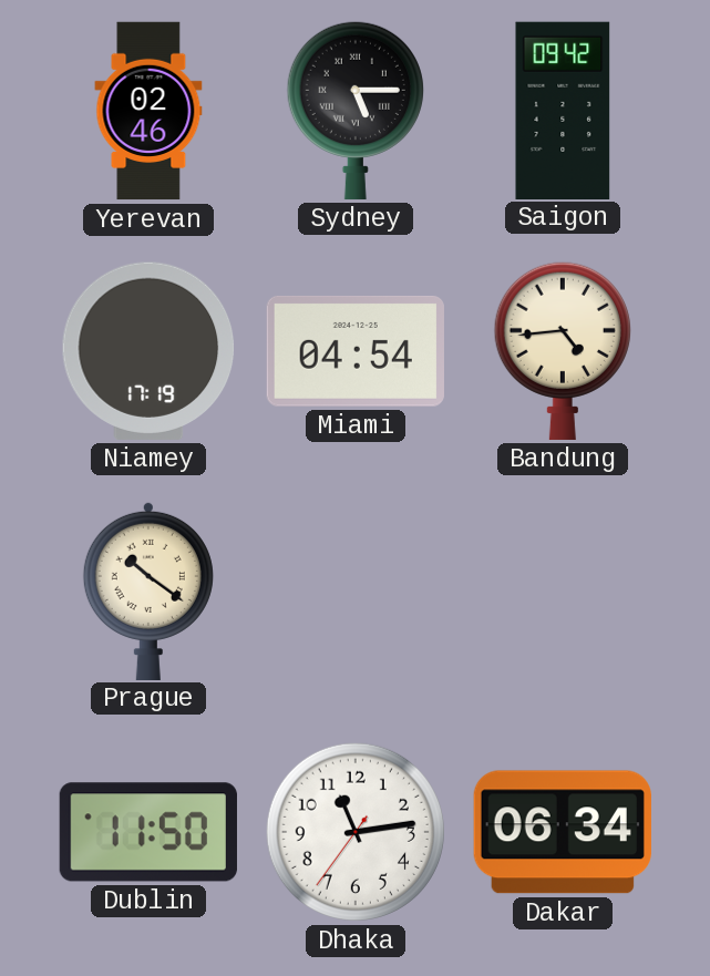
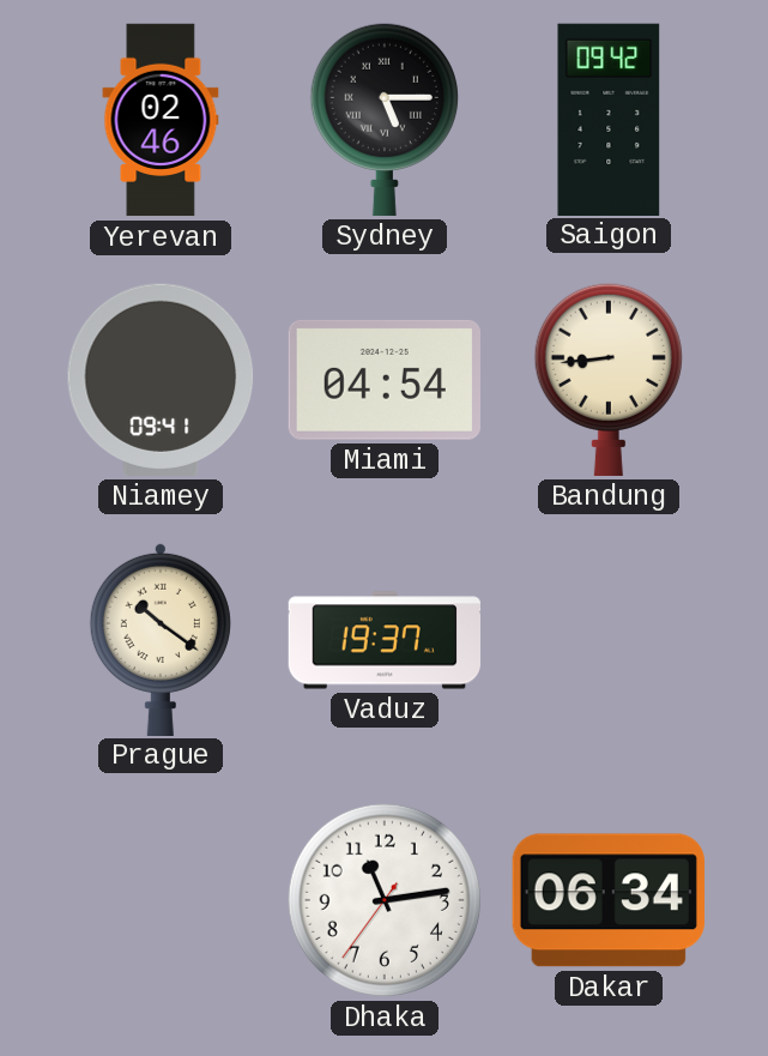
Niamey: 17:19 -> 09:41 (161, 380)
Bandung: 4:44 -> 8:44 (609, 379)
Vaduz: none -> 19:37 (383, 640)
Dublin: 11:50 -> none (148, 832)
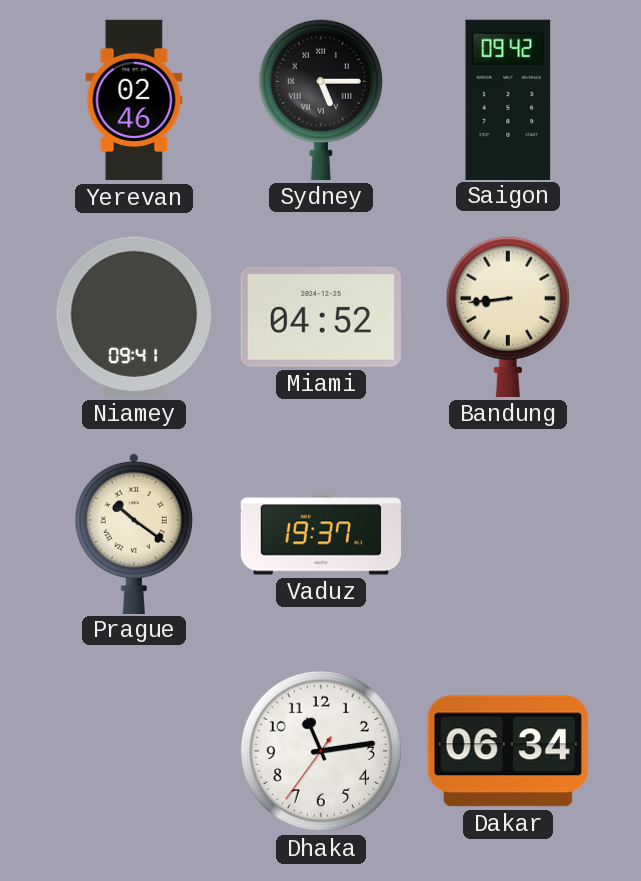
Miami: 04:54 -> 04:52 (321, 317)
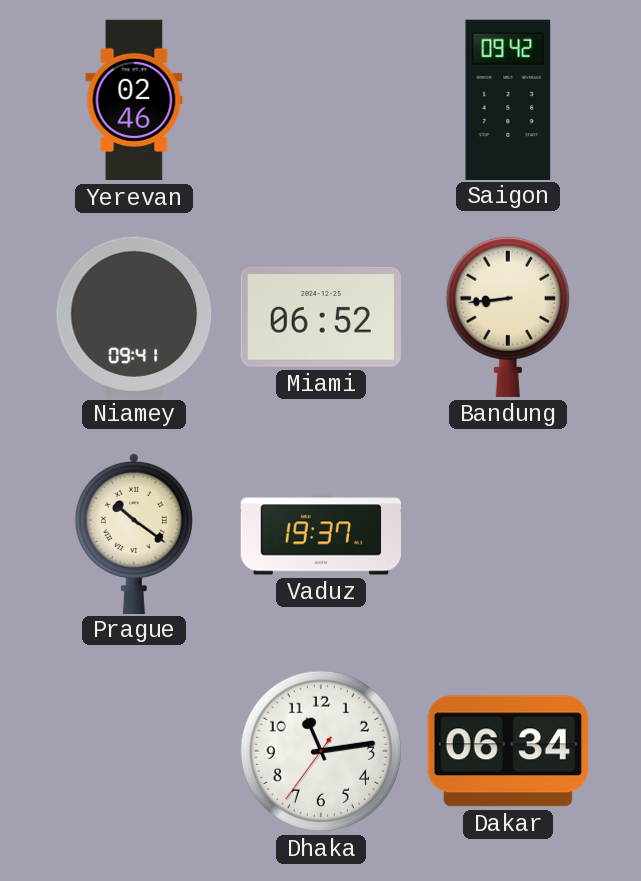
Sydney: 5:15 -> none (321, 99)
Miami: 04:52 -> 06:52 (321, 317)
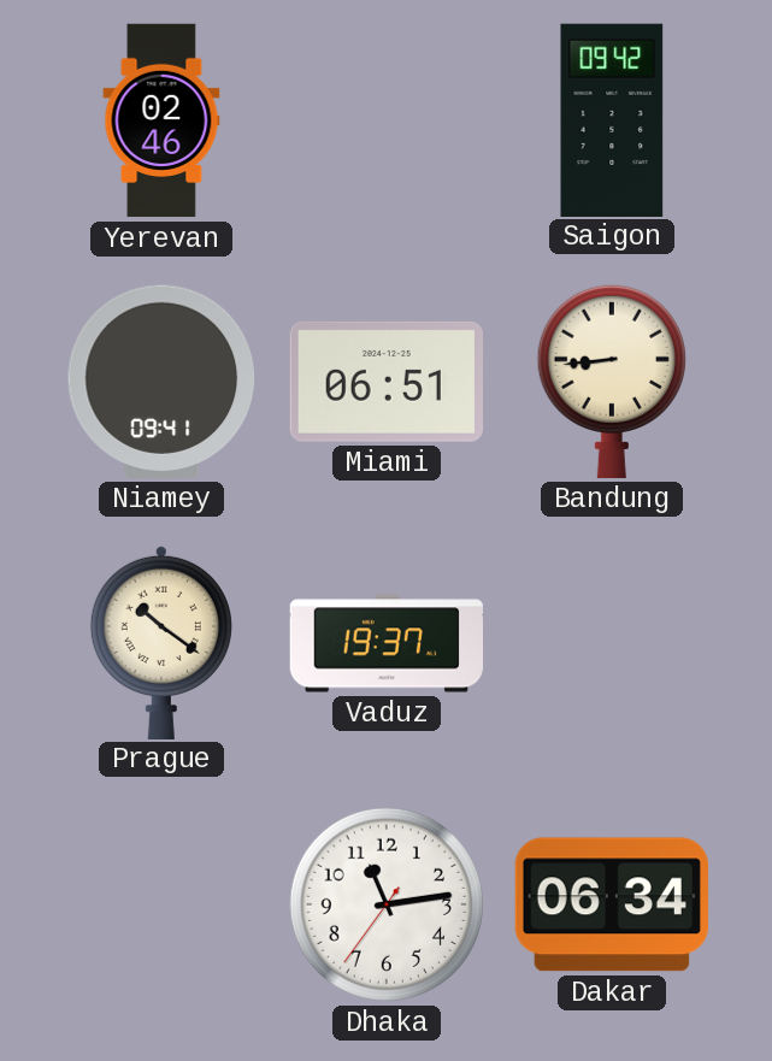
Miami: 06:52 -> 06:51 (387, 382)
